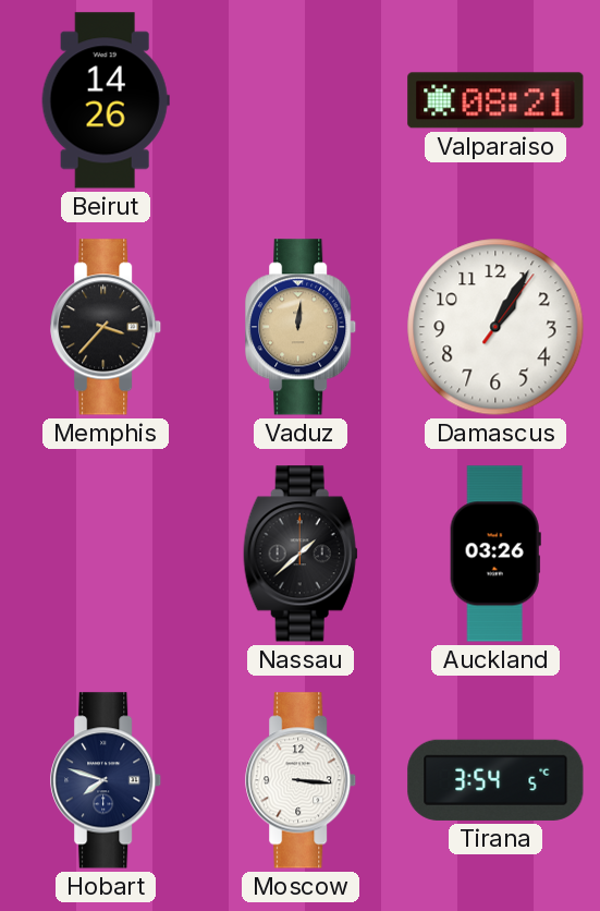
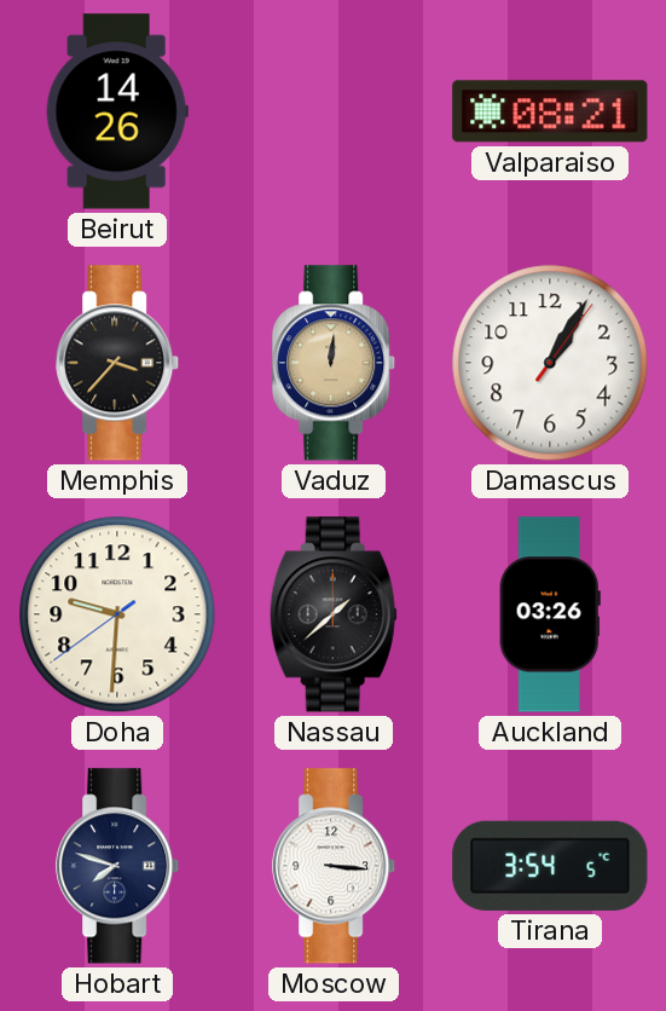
Doha: none -> 9:30 (117, 614)
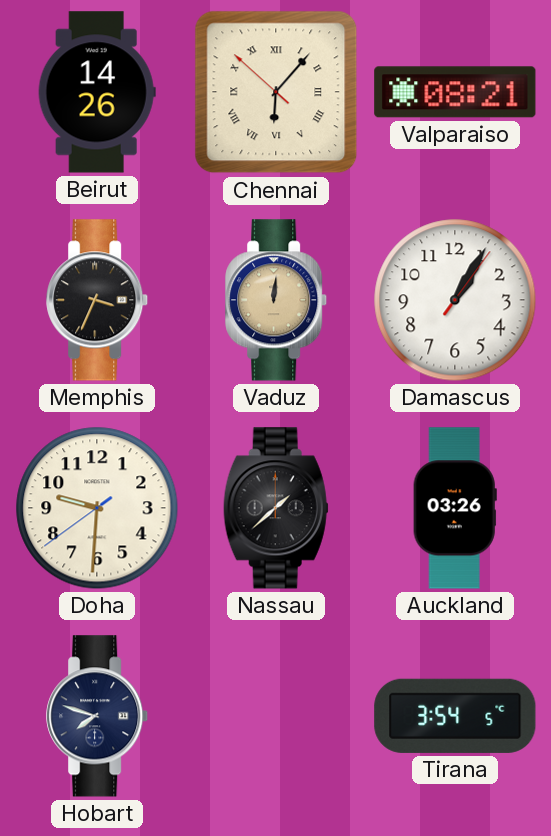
Chennai: none -> 6:06 (276, 92)
Memphis: 3:37 -> 3:34 (98, 300)
Moscow: 3:16 -> none (335, 866)
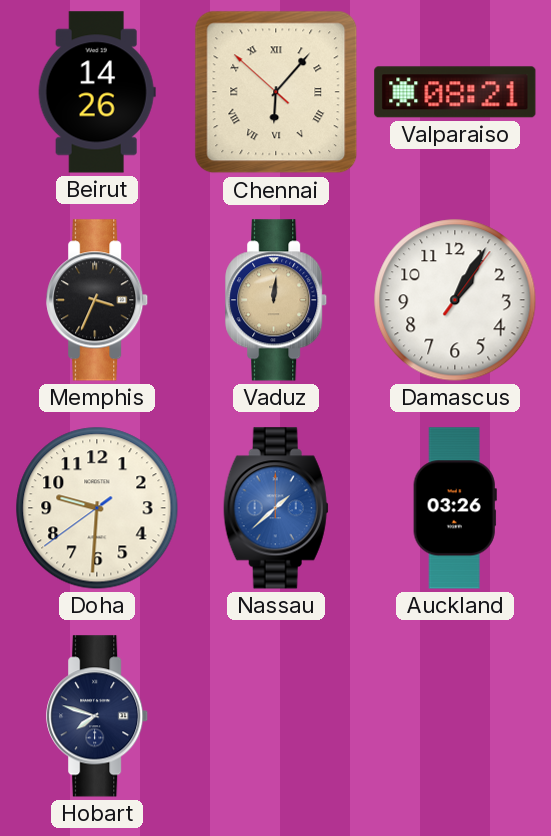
Nassau dial: black -> blue (276, 508)
Tirana: 3:54 -> none (455, 716)
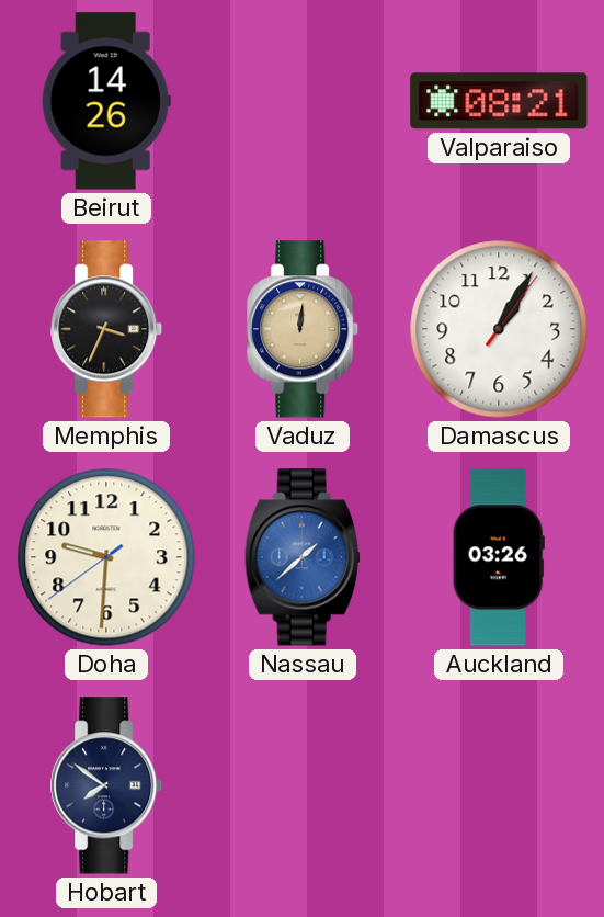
Chennai: 6:06 -> none (276, 92)
Hobart: 7:48 -> 7:51 (107, 785)
